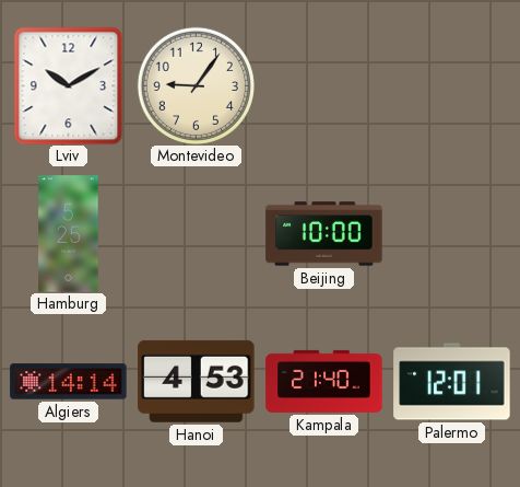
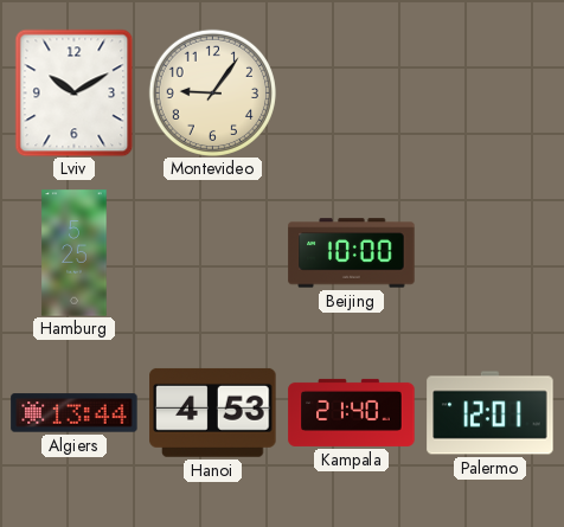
Algiers: 14:14 -> 13:44 (75, 413)
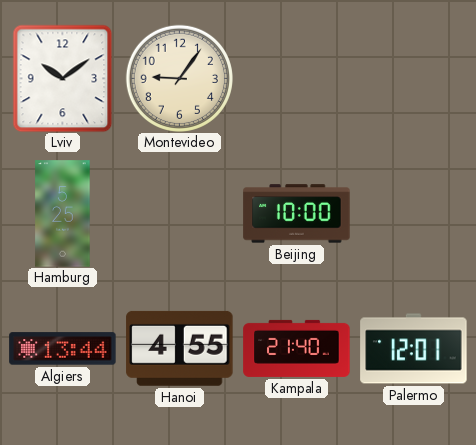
Lviv: 10:10 -> 10:09 (63, 78)
Hanoi: 4:53 -> 4:55 (180, 348)
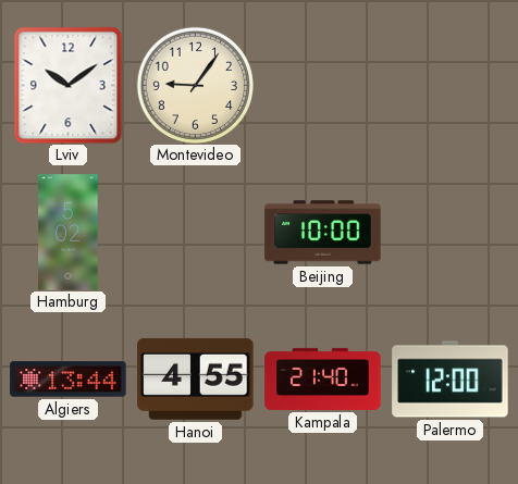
Hamburg: 5:25 -> 5:02 (69, 233)
Palermo: 12:01 -> 12:00 (451, 380)
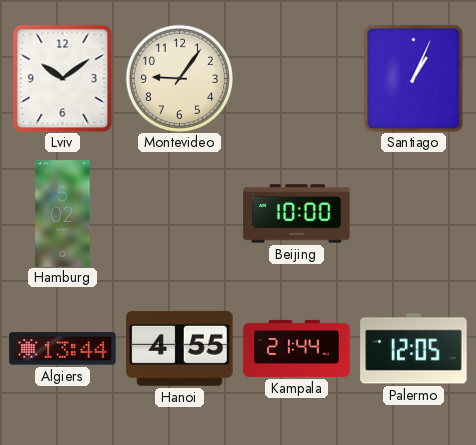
Santiago: none -> 1:04 (414, 78)
Kampala: 21:40 -> 21:44 (297, 348)
Palermo: 12:00 -> 12:05 (414, 349)
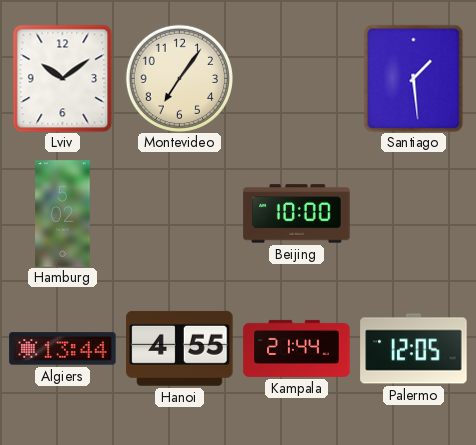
Montevideo: 9:06 -> 7:06 (179, 78)
Santiago: 1:04 -> 1:29 (414, 78)
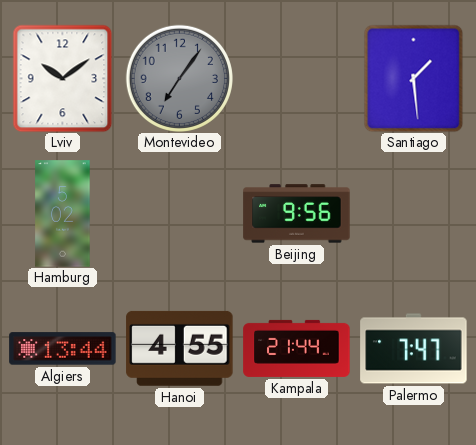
Montevideo dial: cream -> grey (179, 78)
Beijing: 10:00 -> 9:56 (297, 214)
Palermo: 12:05 -> 7:47 (414, 349)
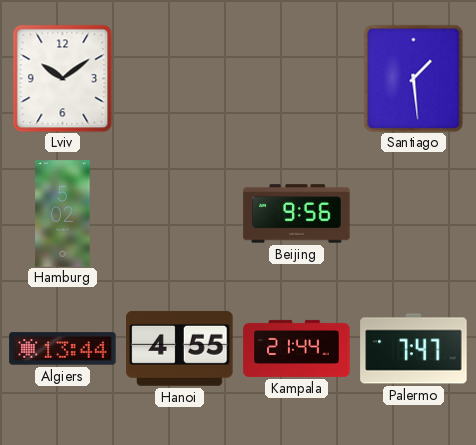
Montevideo: 7:06 -> none (179, 78)
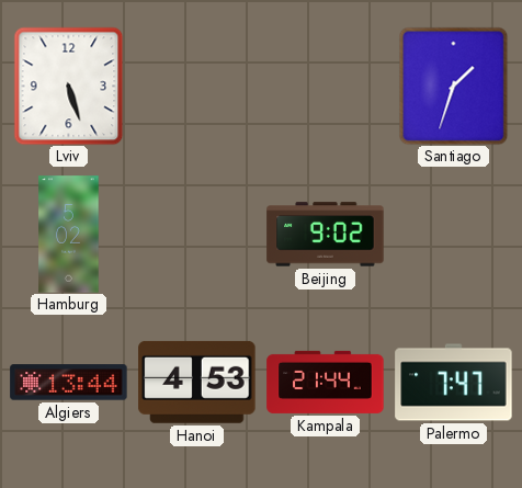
Lviv: 10:09 -> 5:27 (69, 86)
Santiago: 1:29 -> 1:33 (454, 86)
Beijing: 9:56 -> 9:02 (326, 235)
Hanoi: 4:55 -> 4:53 (197, 382)
